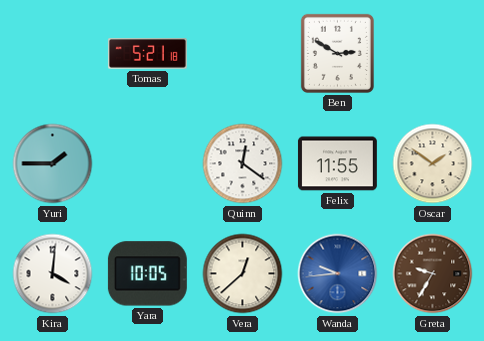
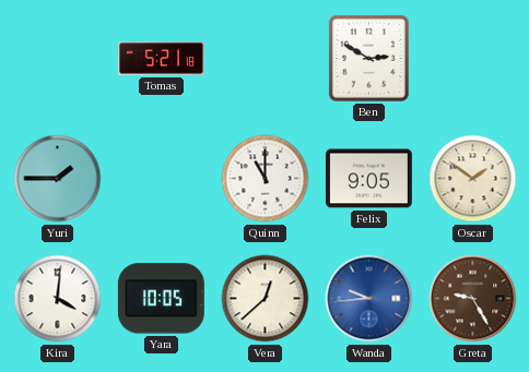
Quinn: 12:21 -> 11:00 (266, 179)
Felix: 11:55 -> 9:05 (368, 179)
Greta: 9:35 -> 9:25 (473, 299)
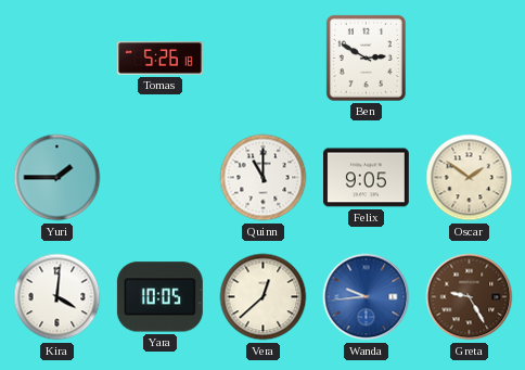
Tomas: 5:21 -> 5:26 (159, 59)
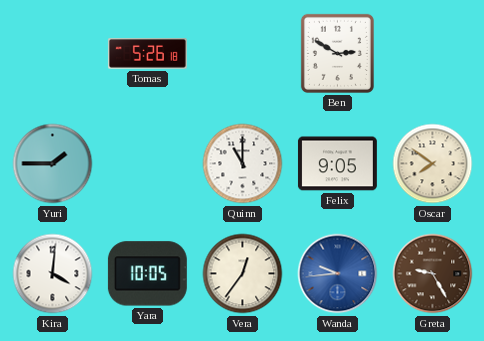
Oscar: 1:51 -> 7:51 (433, 164)
Vera: 12:38 -> 12:36 (243, 274)
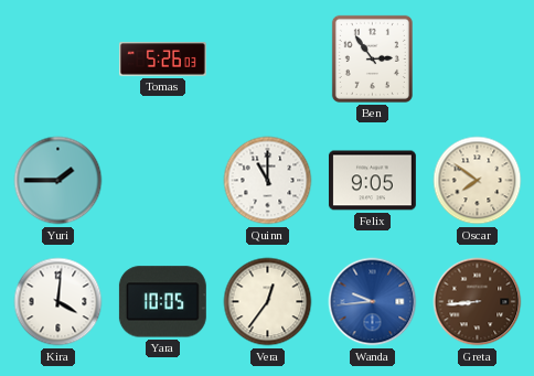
Tomas: 5:26:18 -> 5:26:03 (162, 60)
Ben: 2:50 -> 2:54 (372, 58)
Greta: 9:25 -> 8:44 (478, 302)
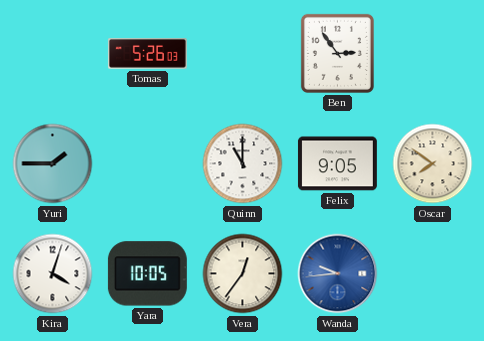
Kira: 4:01 -> 4:03 (53, 274)
Greta: 8:44 -> none (478, 302)
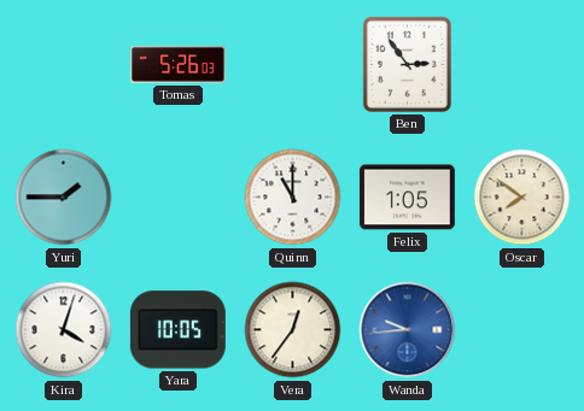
Felix: 9:05 -> 1:05 (407, 198)
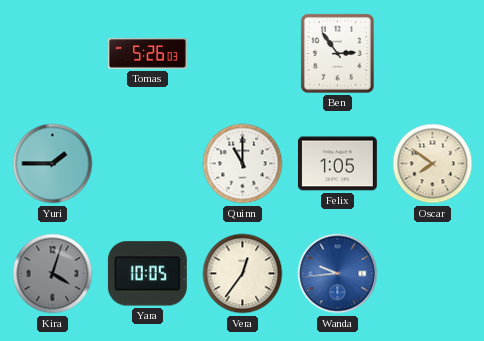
Kira dial: white -> grey (53, 274)
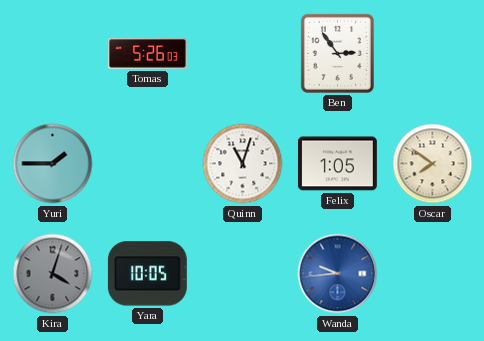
Quinn: 11:00 -> 11:03 (243, 164)
Vera: 12:36 -> none (243, 274)
